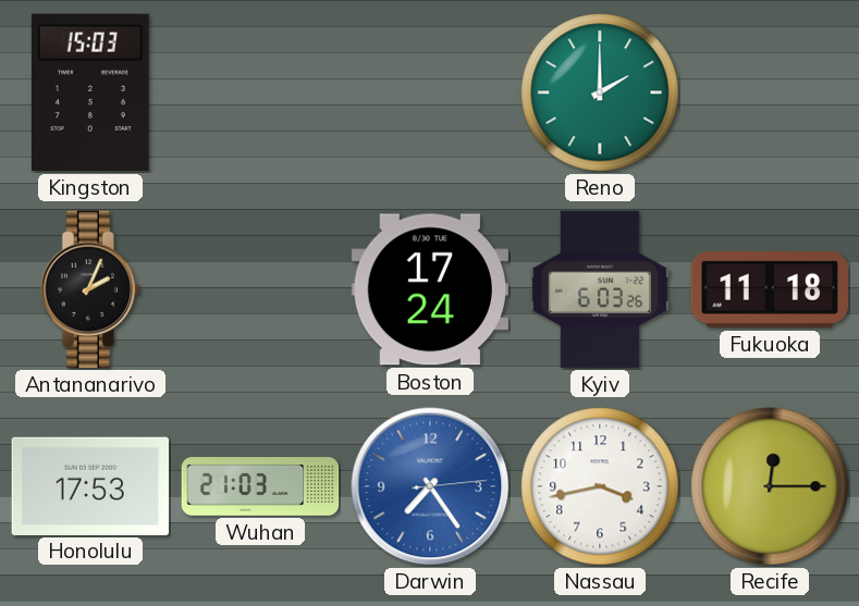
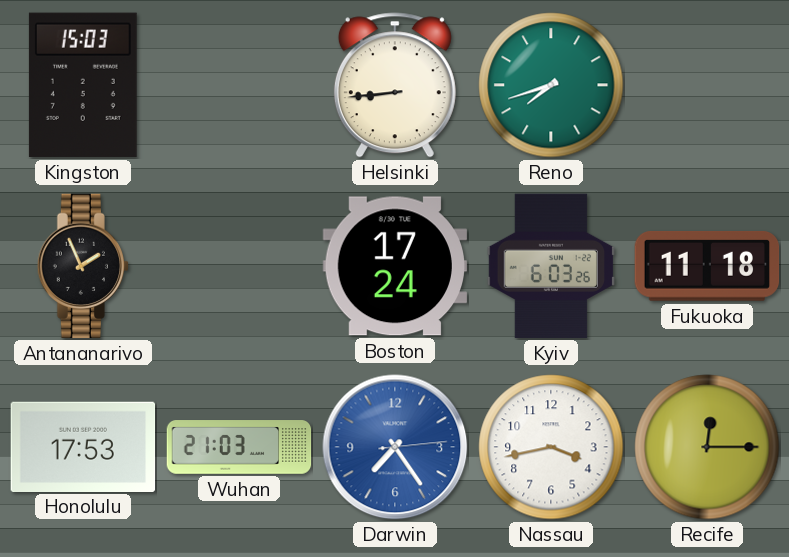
Helsinki: none -> 8:44 (395, 85)
Reno: 2:00 -> 7:42 (551, 85)
Antananarivo: 2:04 -> 1:56 (82, 266)
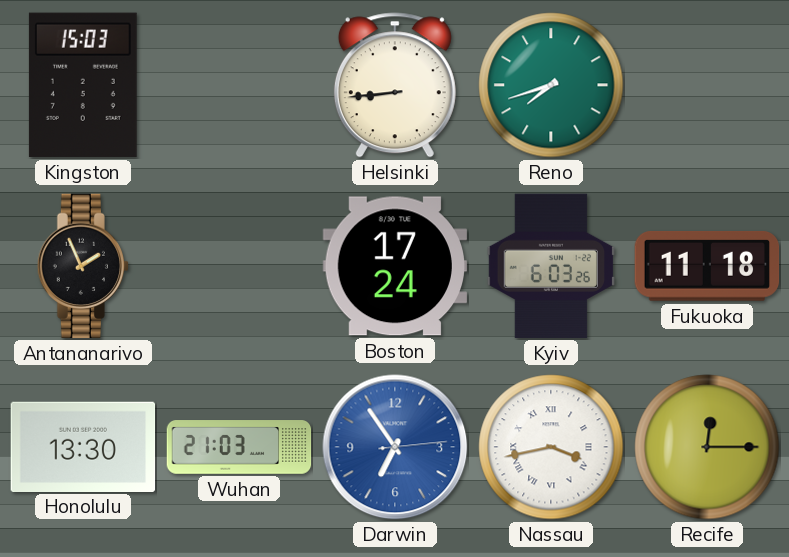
Honolulu: 17:53 -> 13:30 (83, 446)
Darwin: 7:24 -> 6:54 (395, 447)
Nassau numerals: Arabic -> Roman (551, 447)
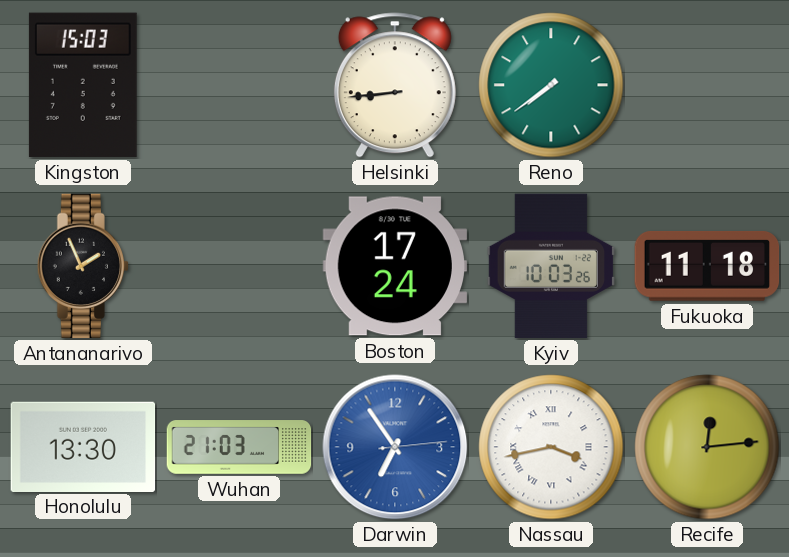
Reno: 7:42 -> 7:39 (551, 85)
Kyiv: 6:03 -> 10:03 (551, 266)
Recife: 12:15 -> 12:14 (707, 447)
